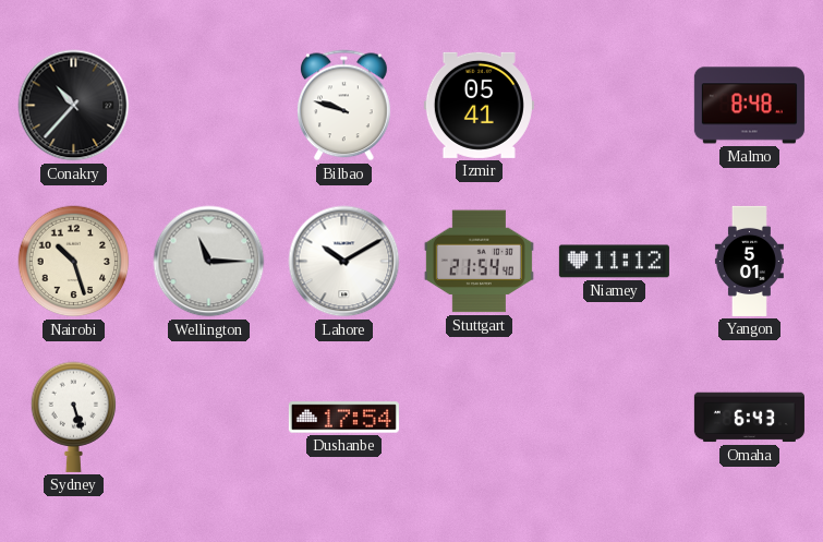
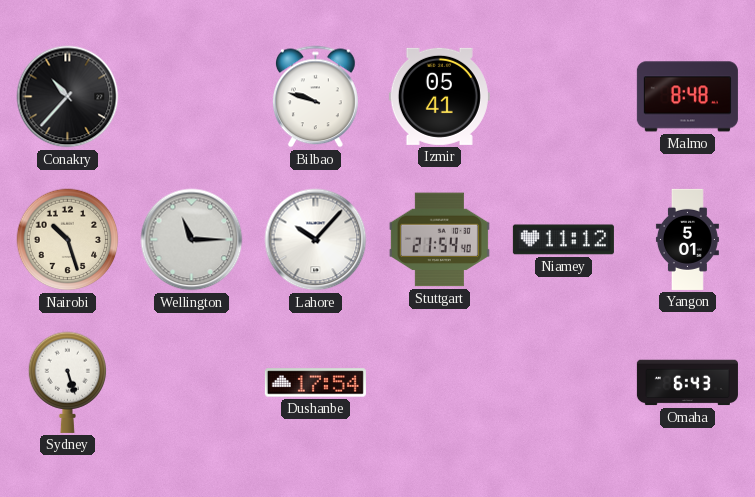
Lahore: 10:10 -> 10:07 (316, 240)
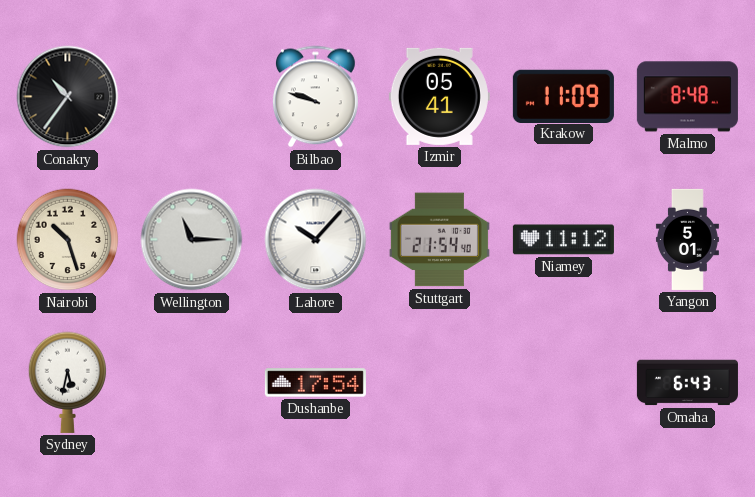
Conakry: 10:37 -> 10:36 (68, 97)
Krakow: none -> 11:09 (563, 96)
Sydney: 5:27 -> 5:32 (68, 382)
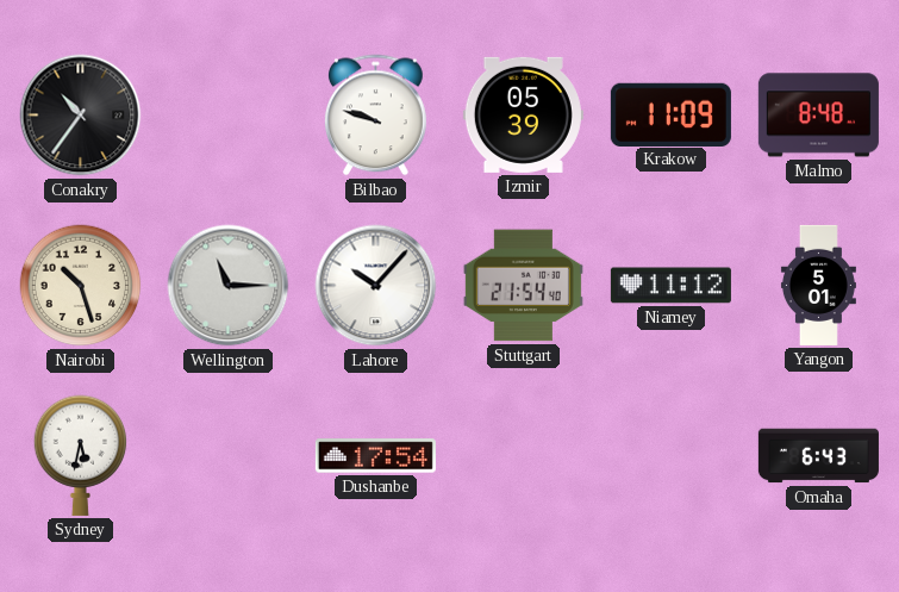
Izmir: 05:41 -> 05:39 (523, 114)
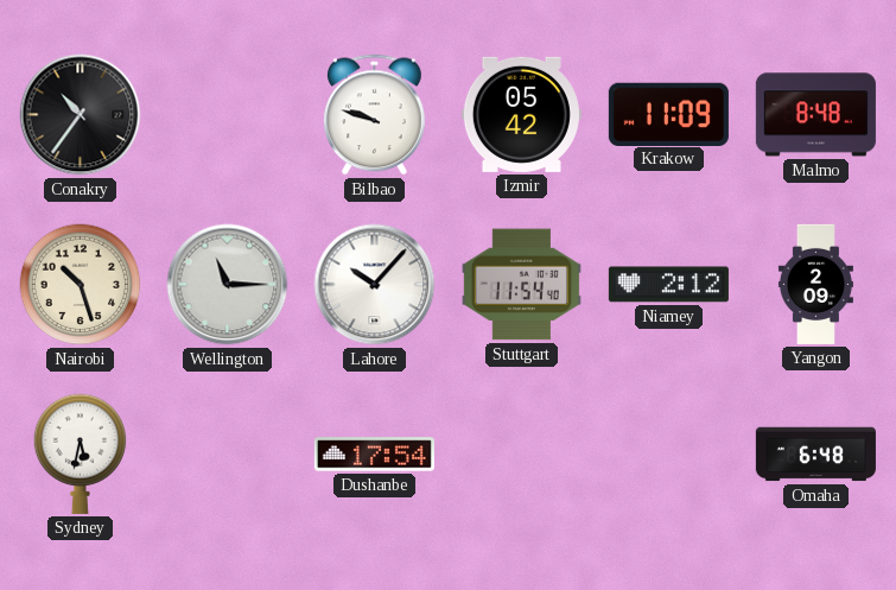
Izmir: 05:39 -> 05:42 (521, 114)
Stuttgart: 21:54 -> 11:54 (521, 285)
Niamey: 11:12 -> 2:12 (668, 285)
Yangon: 5:01 -> 2:09 (815, 284)
Omaha: 6:43 -> 6:48 (815, 455)
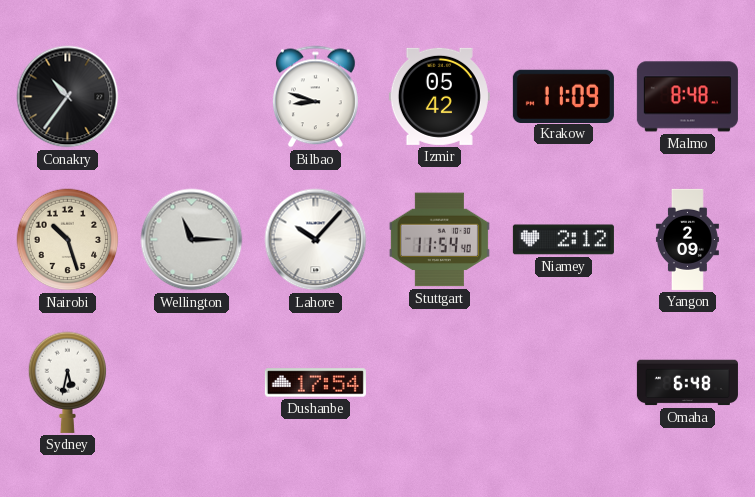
Bilbao: 9:48 -> 8:48 (315, 97)
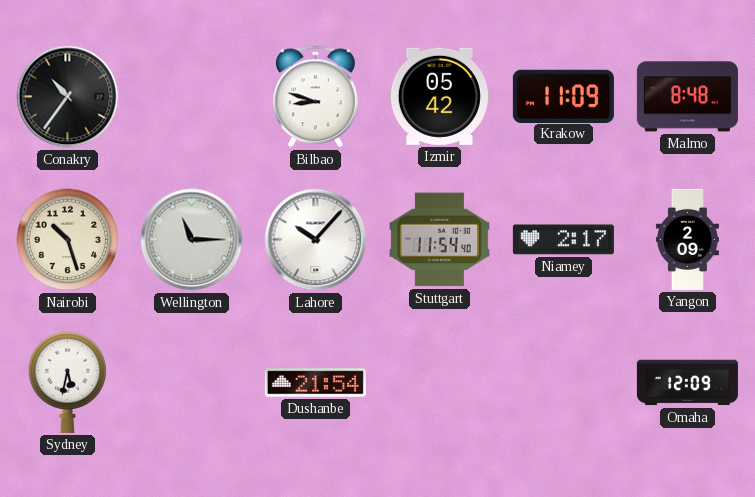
Niamey: 2:12 -> 2:17 (563, 240)
Dushanbe: 17:54 -> 21:54 (315, 383)
Omaha: 6:48 -> 12:09 (687, 383)
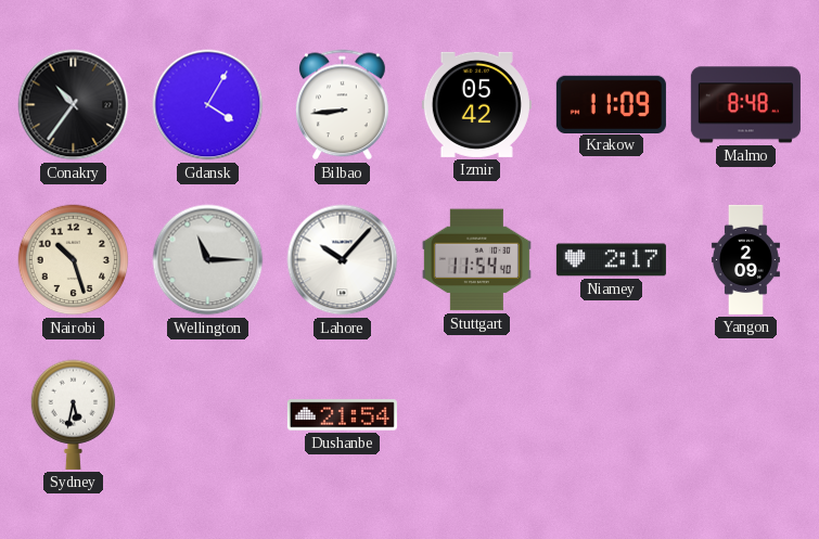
Gdansk: none -> 4:05 (208, 105)
Bilbao: 8:48 -> 8:44 (342, 105)
Omaha: 12:09 -> none (687, 383)
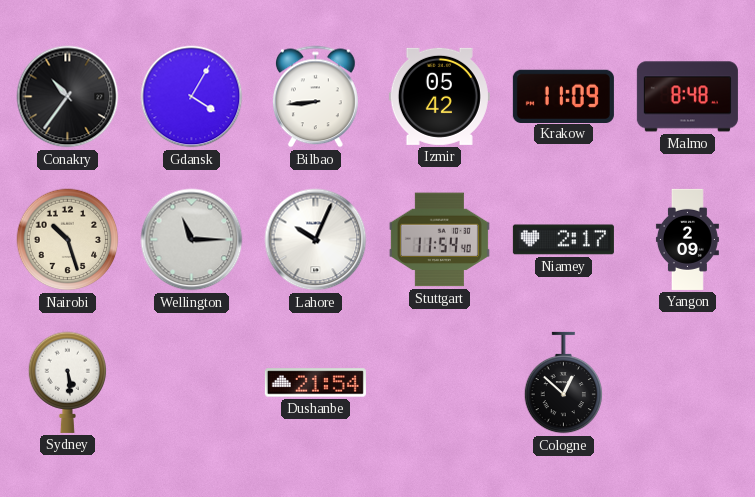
Lahore: 10:07 -> 10:04 (316, 240)
Sydney: 5:32 -> 5:29 (68, 382)
Cologne: none -> 12:52 (564, 383)
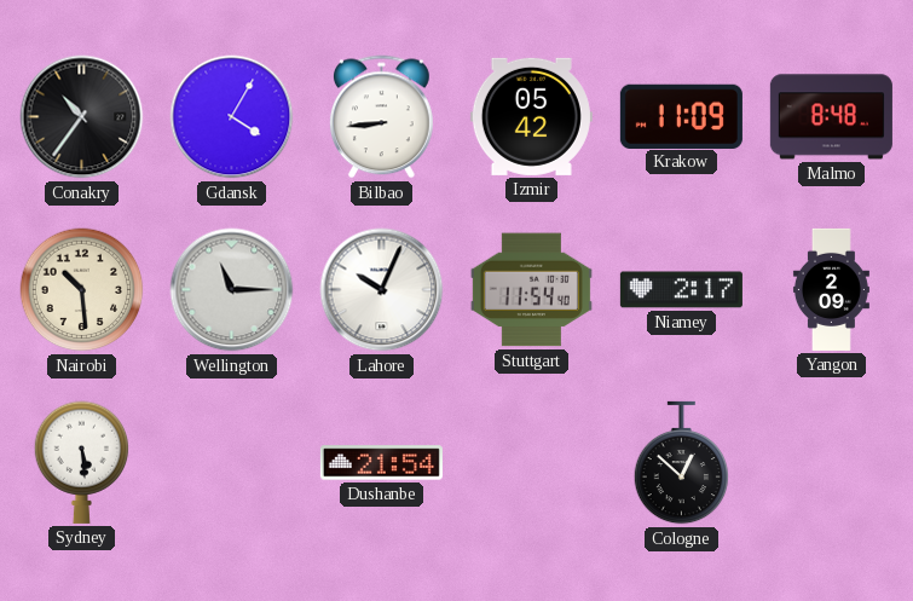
Nairobi: 10:27 -> 10:29 (82, 290)
